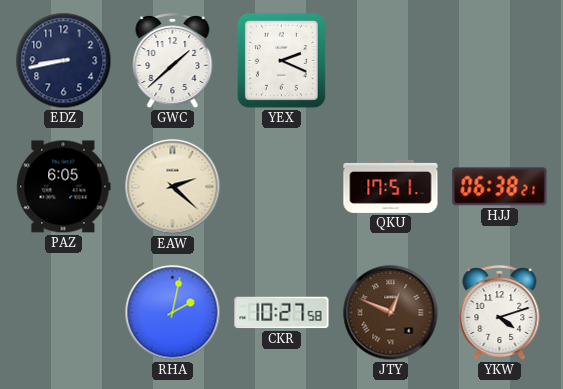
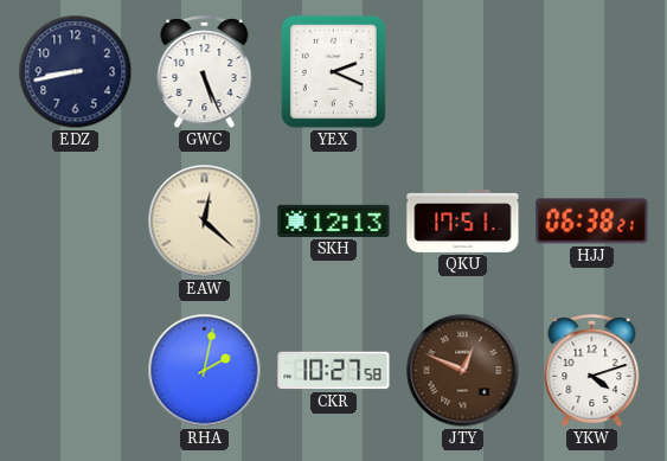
GWC: 1:38 -> 5:26 (205, 72)
PAZ: 6:05 -> none (64, 187)
EAW: 2:22 -> 12:22 (205, 222)
SKH: none -> 12:13 (334, 220)
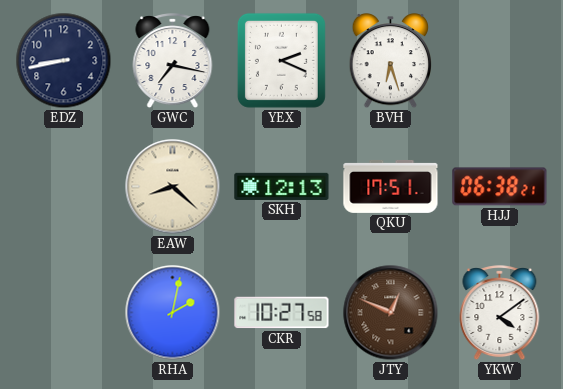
GWC: 5:26 -> 7:17 (173, 61)
BVH: none -> 6:27 (391, 62)
EAW: 12:22 -> 8:22 (173, 187)
YKW: 4:12 -> 4:09 (500, 313)
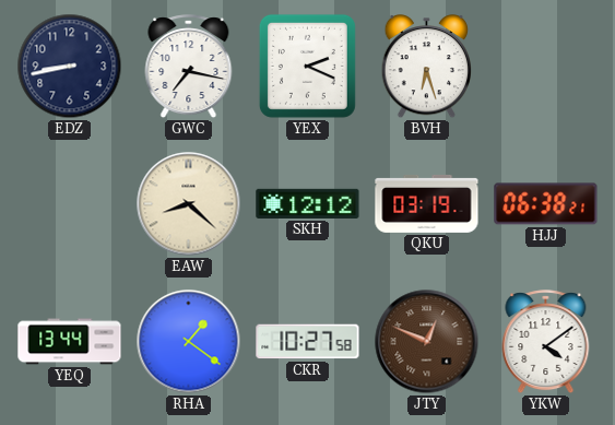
SKH: 12:13 -> 12:12 (308, 203)
QKU: 17:51 -> 03:19 (427, 203)
YEQ: none -> 13:44 (70, 342)
RHA: 2:02 -> 1:21 (189, 342)
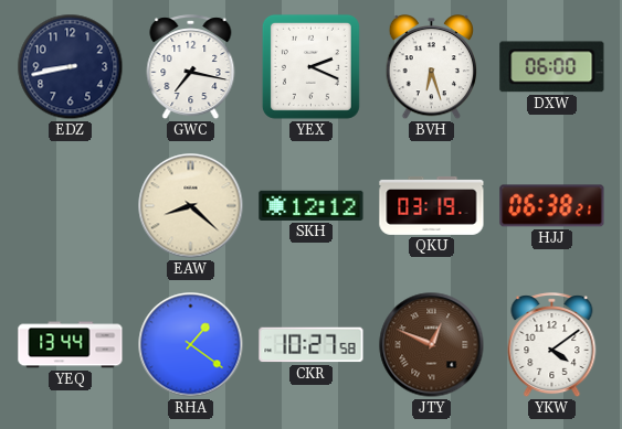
DXW: none -> 06:00 (552, 67)
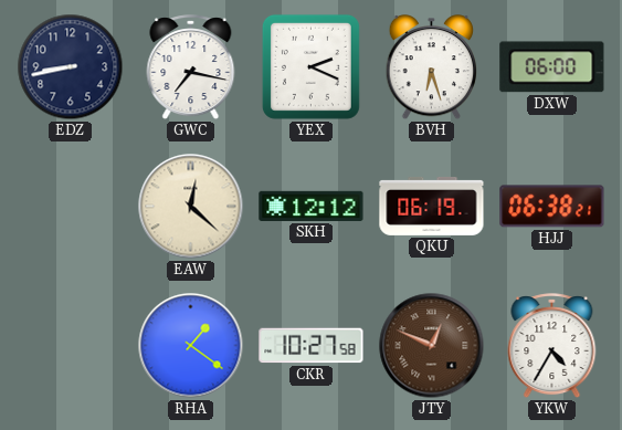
EAW: 8:22 -> 12:22 (191, 207)
QKU: 03:19 -> 06:19 (432, 206)
YEQ: 13:44 -> none (71, 345)
YKW: 4:09 -> 4:35 (552, 346)
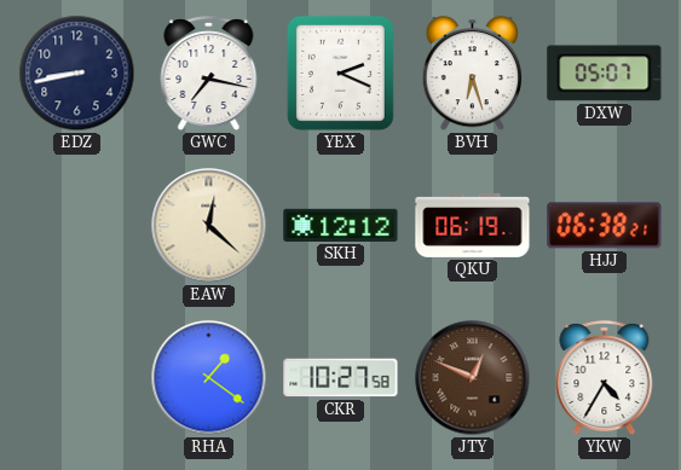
DXW: 06:00 -> 05:07 (605, 74)
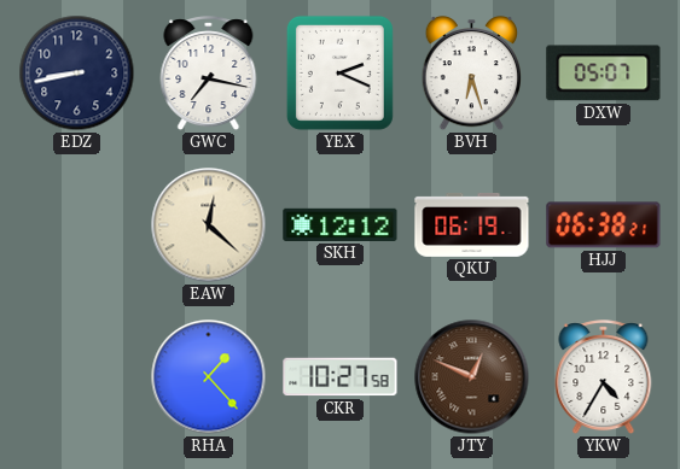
RHA: 1:21 -> 1:23 (209, 377)
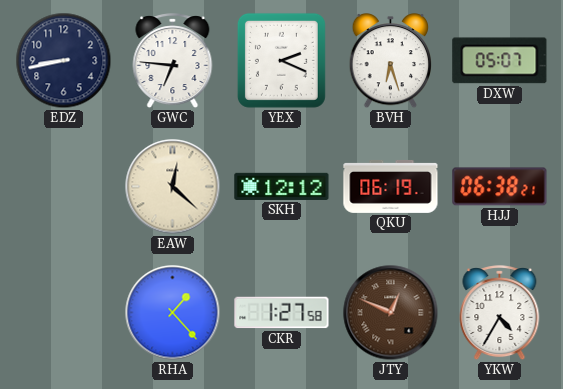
GWC: 7:17 -> 6:46 (173, 61)
CKR: 10:27 -> 1:27 (282, 313)
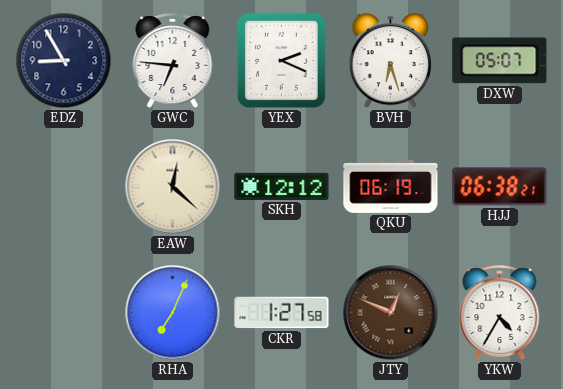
EDZ: 8:43 -> 8:55 (64, 61)
RHA: 1:23 -> 7:04 (173, 313)
